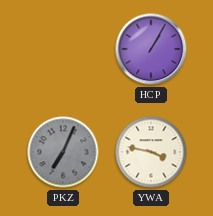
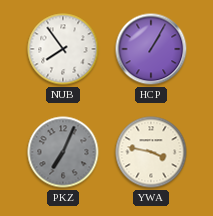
NUB: none -> 7:54 (63, 49)
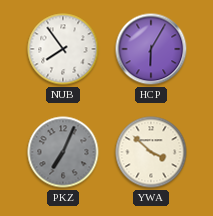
HCP: 1:05 -> 6:05 (151, 49)
YWA: 3:47 -> 3:52 (151, 152)
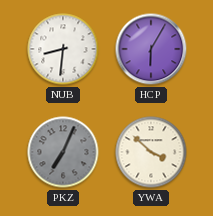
NUB: 7:54 -> 8:31 (63, 49)
